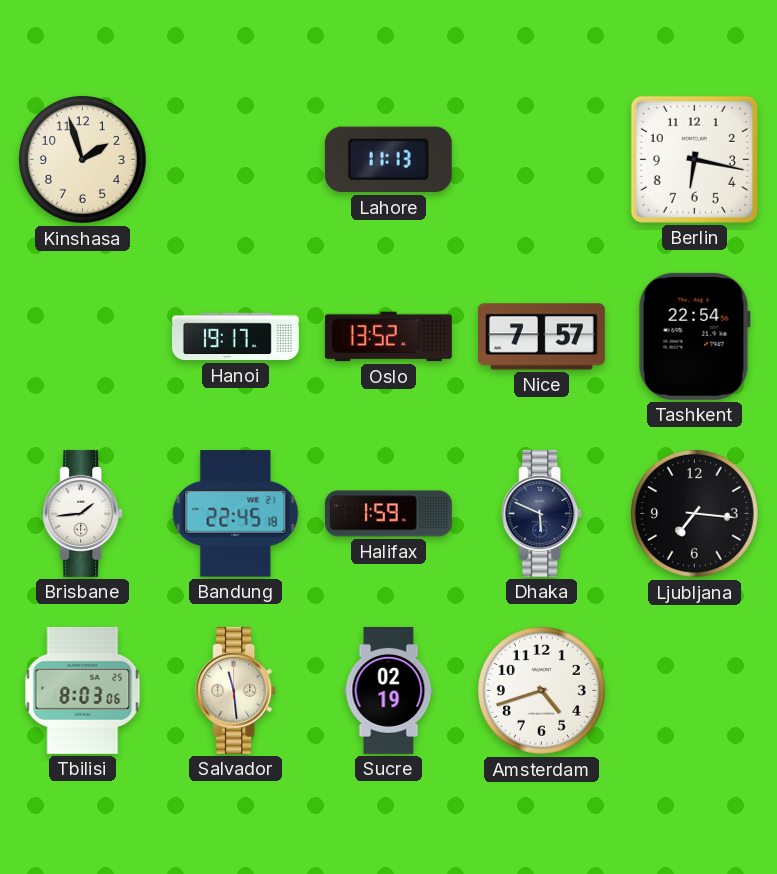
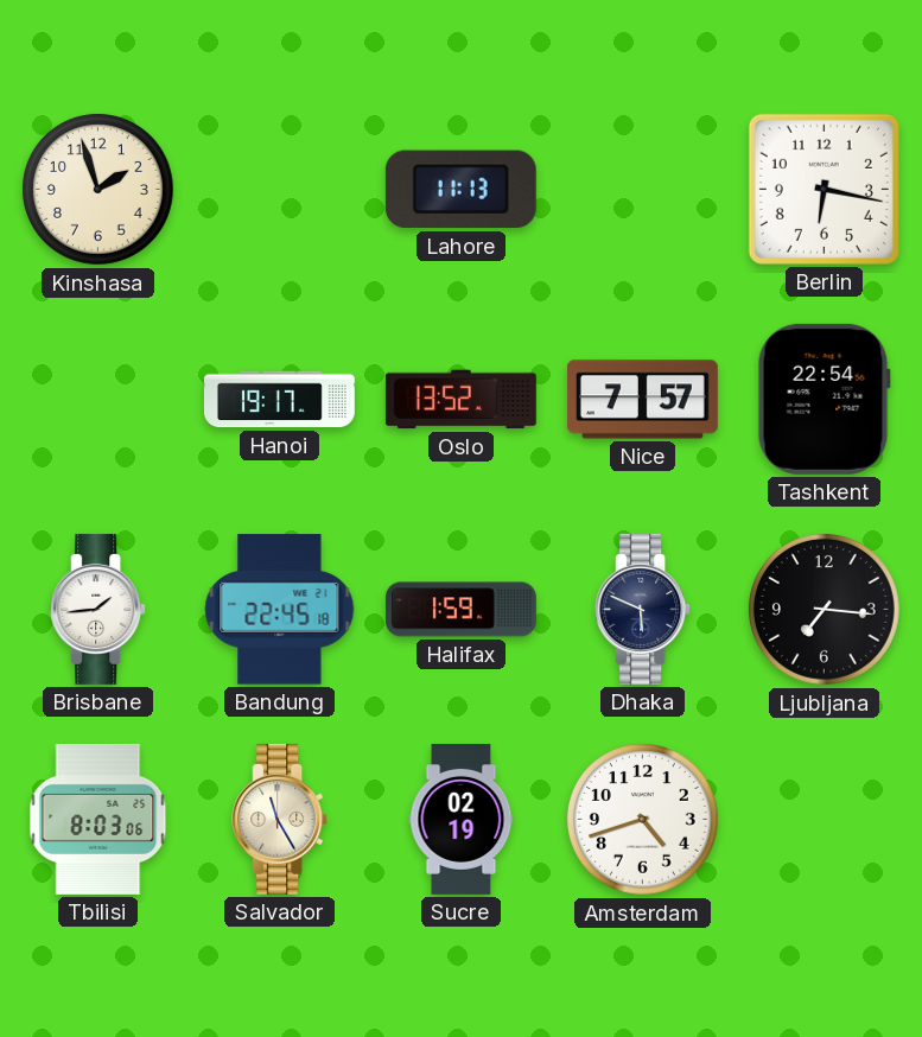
Salvador: 11:29 -> 11:25 (280, 819)
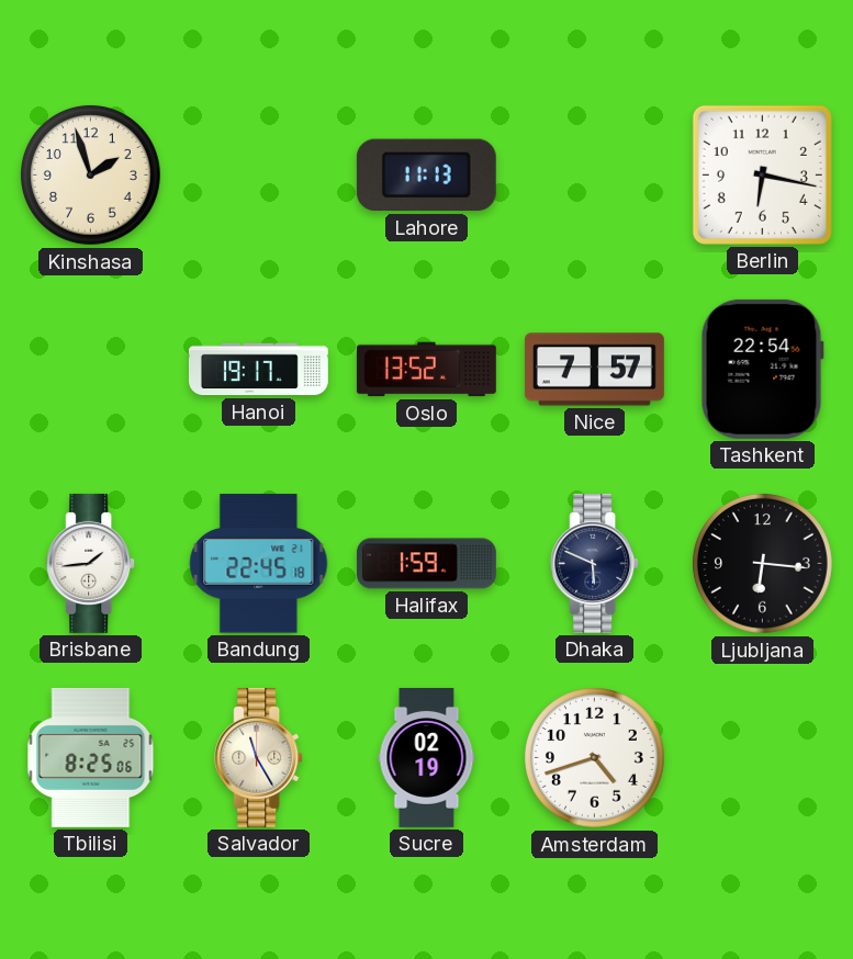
Ljubljana: 7:16 -> 6:16 (763, 564)
Tbilisi: 8:03 -> 8:25 (91, 757)
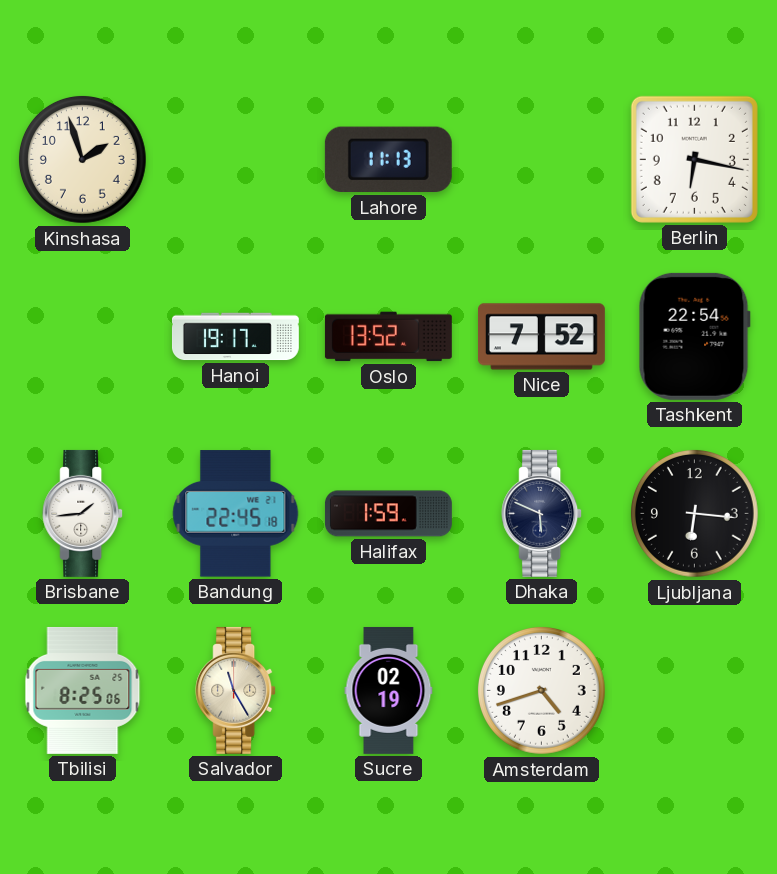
Nice: 7:57 -> 7:52 (541, 337)
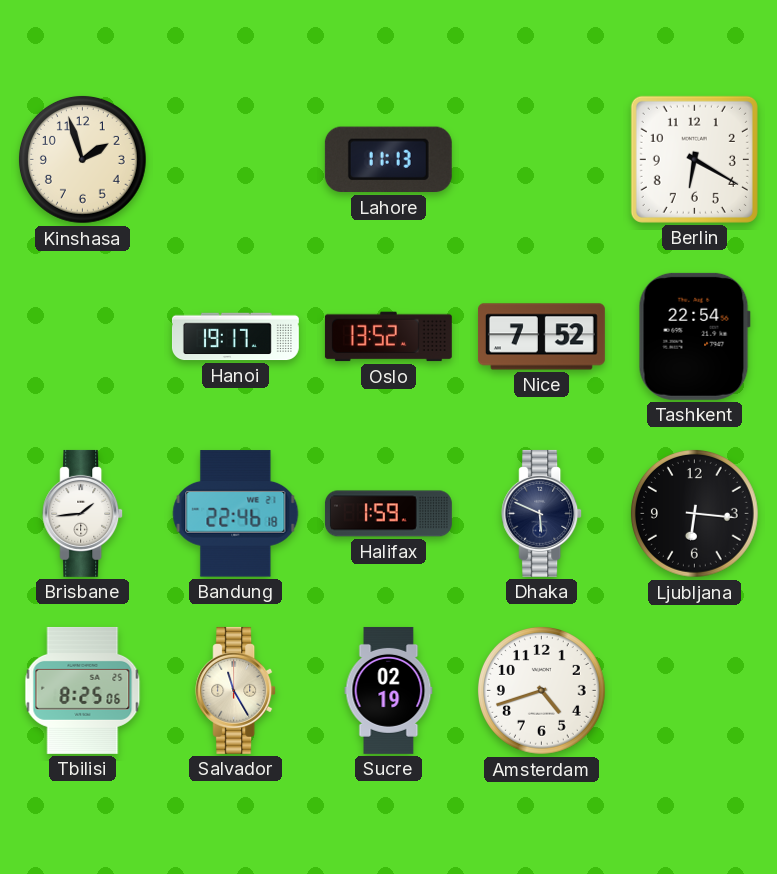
Berlin: 6:17 -> 6:20 (694, 159)
Bandung: 22:45 -> 22:46 (236, 514)
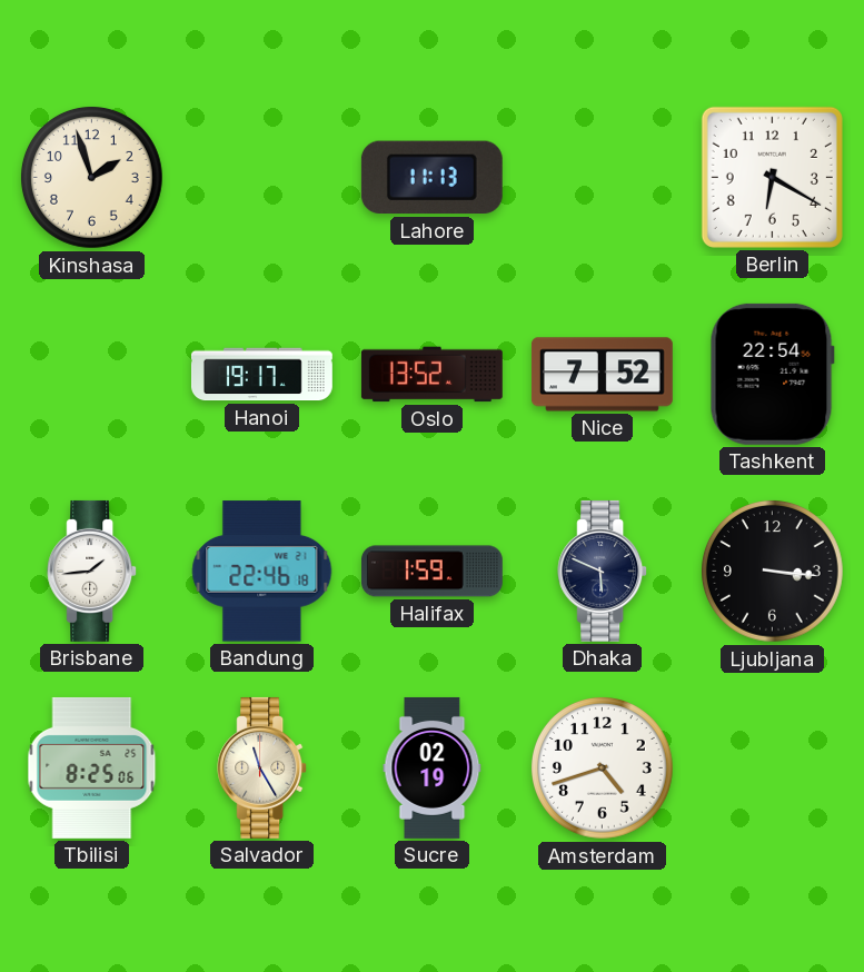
Ljubljana: 6:16 -> 3:16 (773, 572)
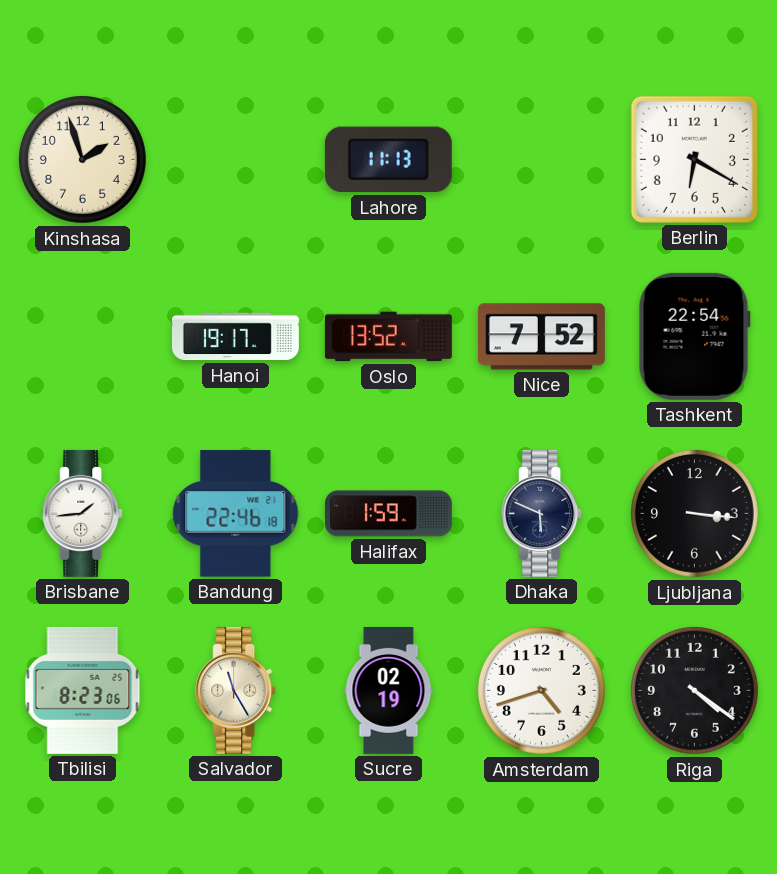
Tbilisi: 8:25 -> 8:23 (83, 690)
Riga: none -> 4:21 (695, 691)
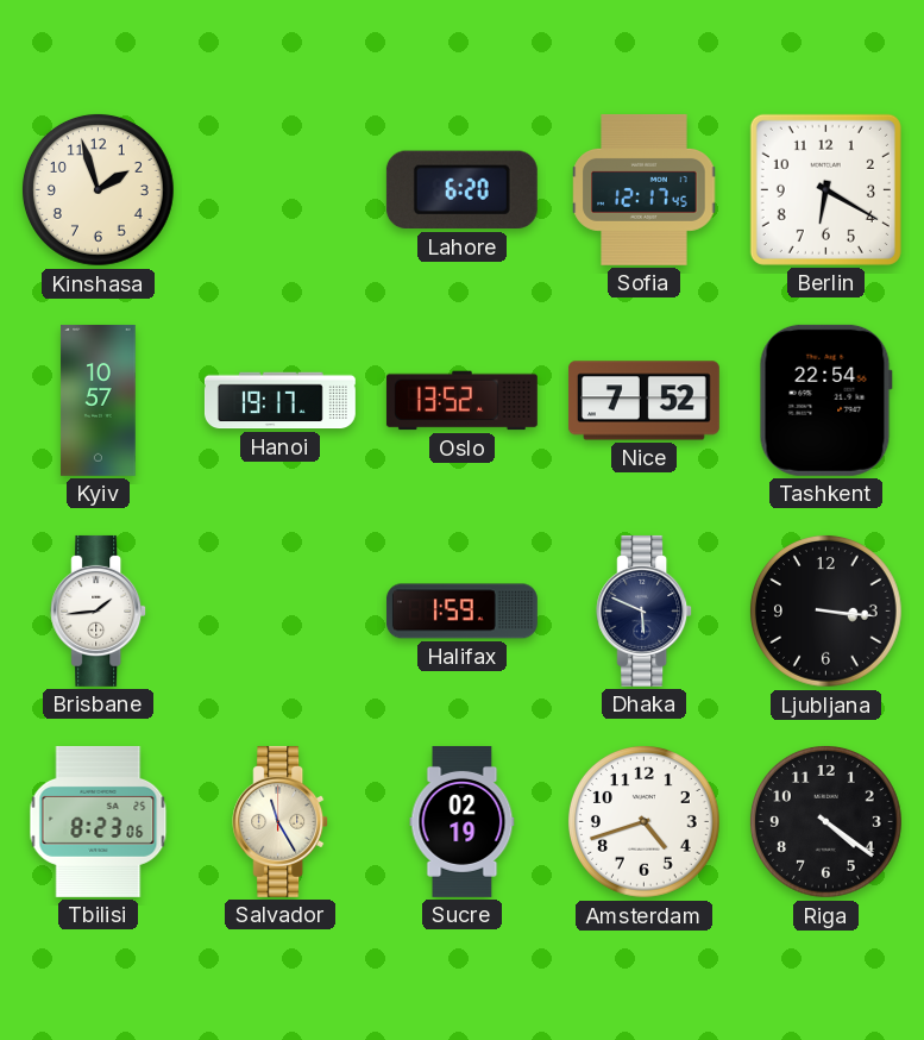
Lahore: 11:13 -> 6:20 (461, 190)
Sofia: none -> 12:17 (645, 189)
Kyiv: none -> 10:57 (99, 400)
Bandung: 22:46 -> none (236, 514)
